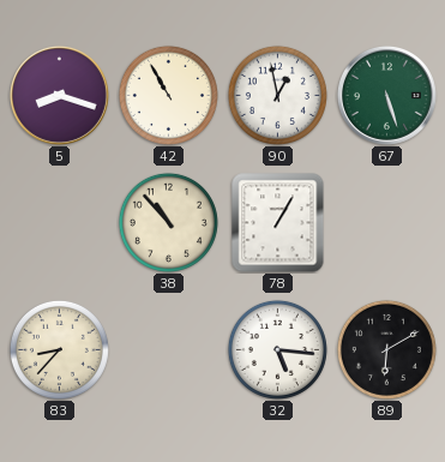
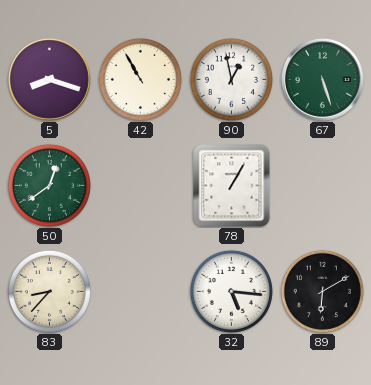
50: none -> 12:39 (49, 185)
38: 10:53 -> none (168, 222)
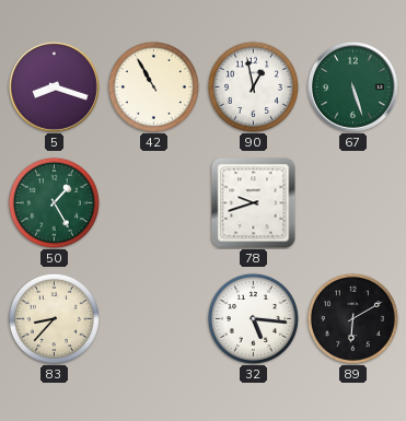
50: 12:39 -> 1:25 (54, 202)
78: 1:05 -> 9:42 (254, 203)
